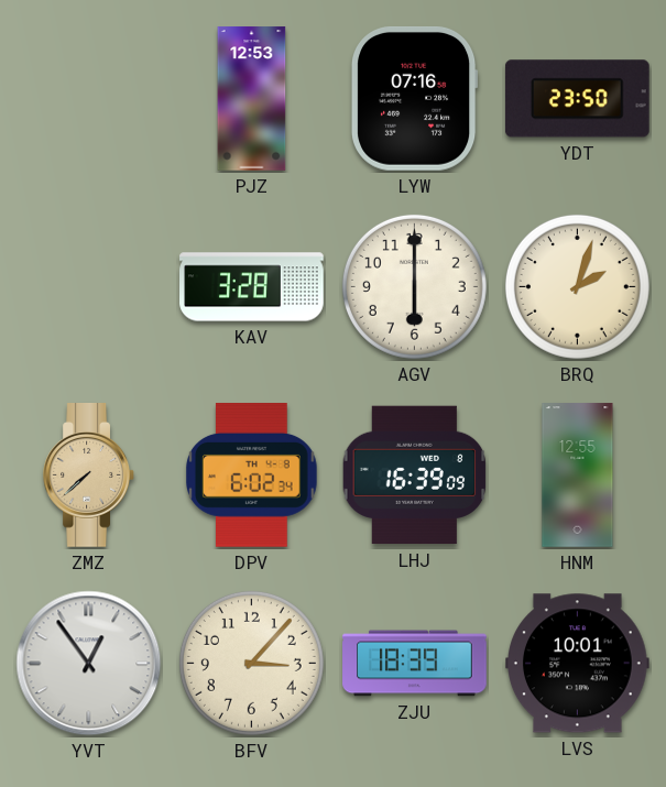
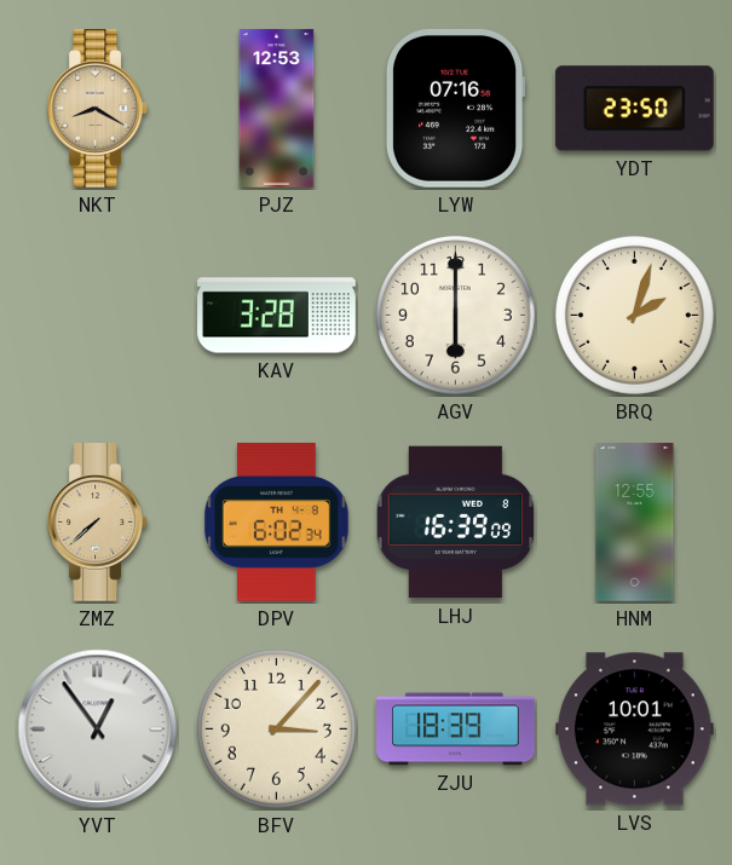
NKT: none -> 8:20 (97, 109)
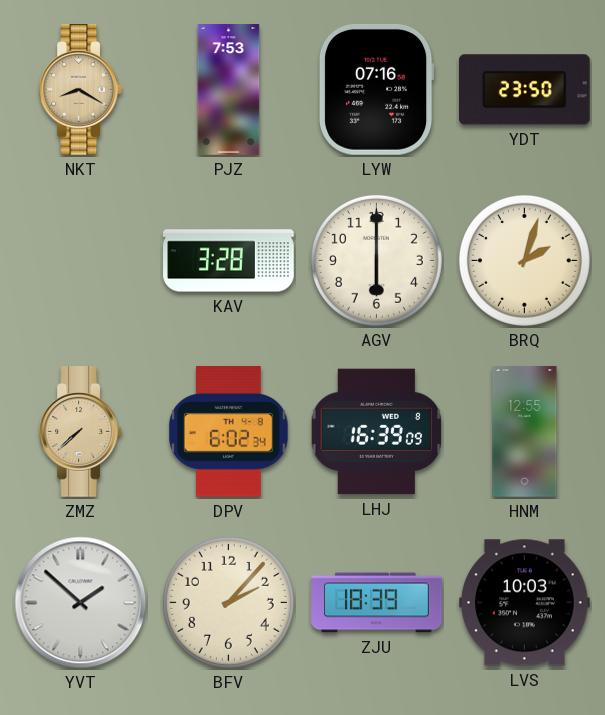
PJZ: 12:53 -> 7:53 (229, 90)
YVT: 12:54 -> 1:52 (81, 603)
BFV: 3:07 -> 2:07 (228, 602)
LVS: 10:01 -> 10:03 (525, 603)
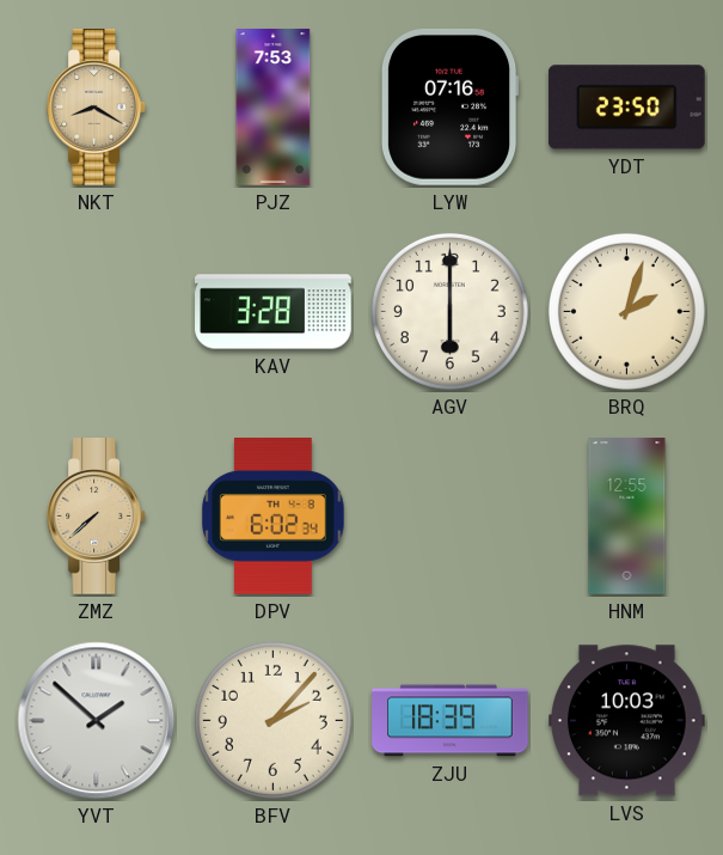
LHJ: 16:39 -> none (377, 432)
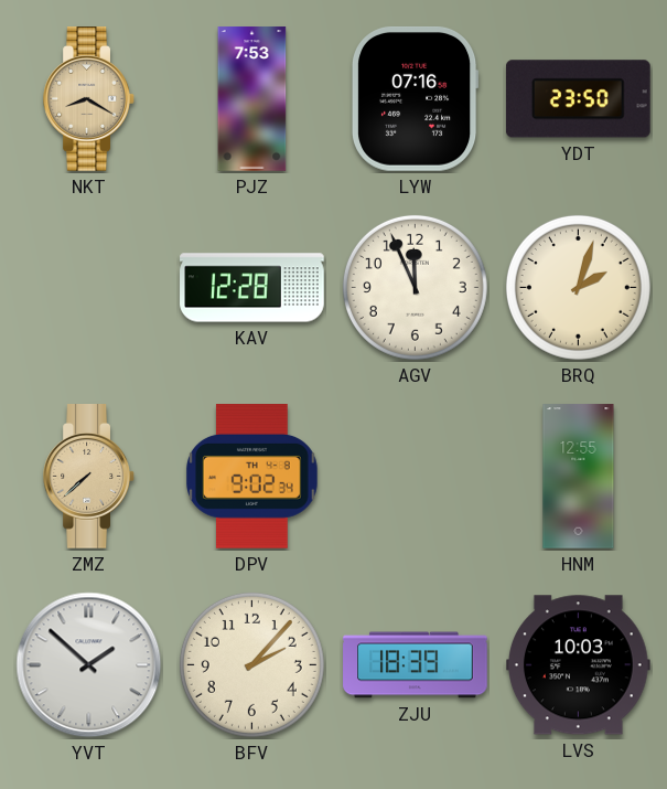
KAV: 3:28 -> 12:28 (252, 288)
AGV: 6:00 -> 11:56 (415, 287)
DPV: 6:02 -> 9:02 (252, 477)
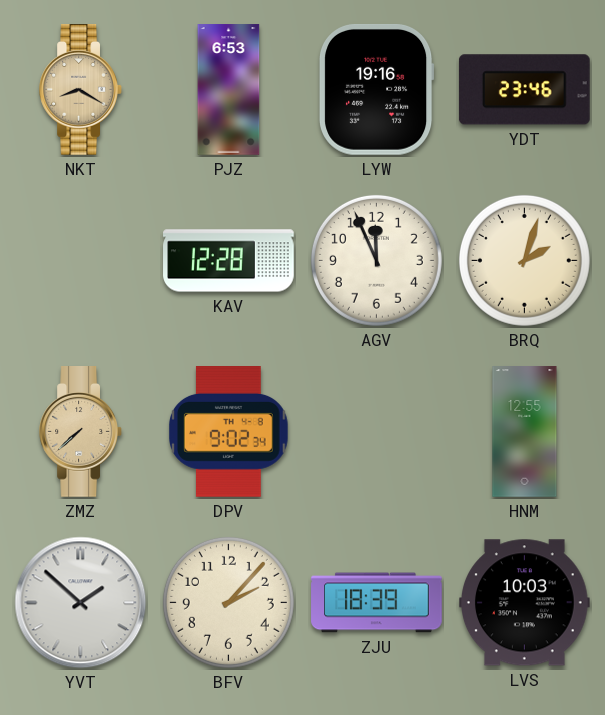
PJZ: 7:53 -> 6:53 (229, 90)
LYW: 07:16 -> 19:16 (376, 89)
YDT: 23:50 -> 23:46 (524, 90)
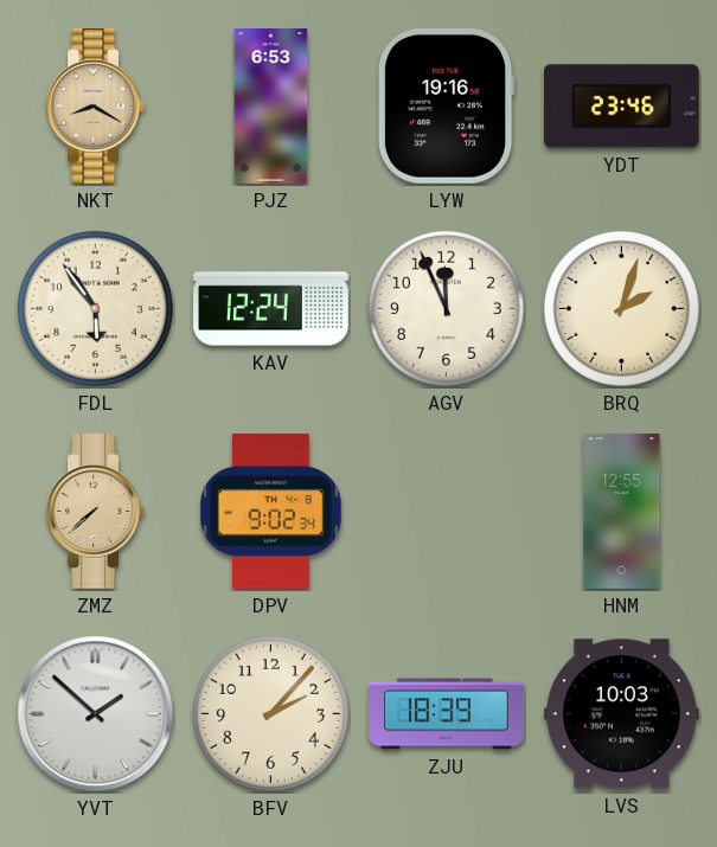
FDL: none -> 5:54 (95, 308)
KAV: 12:28 -> 12:24 (271, 309)
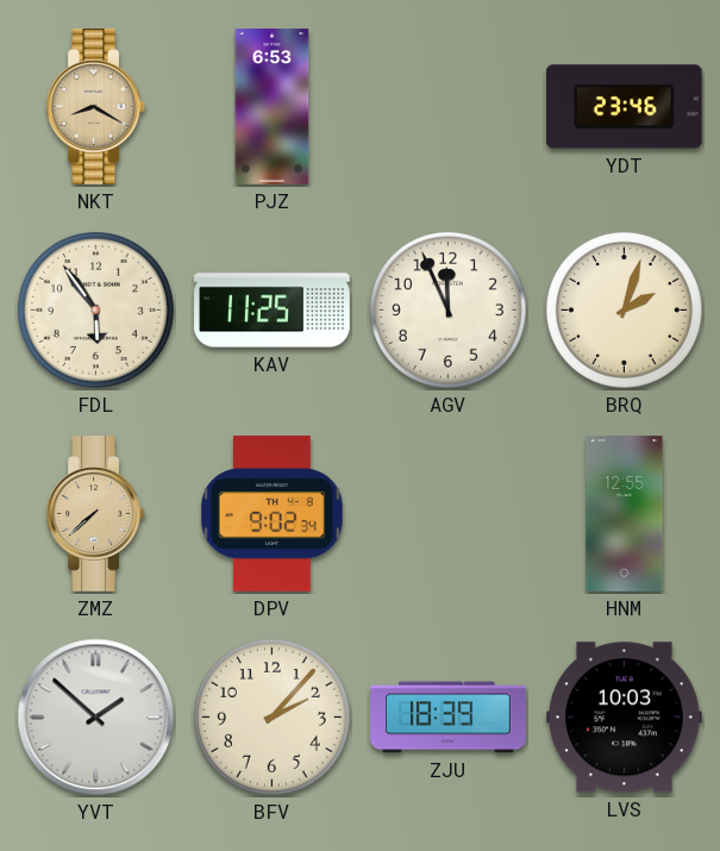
LYW: 19:16 -> none (446, 105)
KAV: 12:24 -> 11:25 (273, 311)
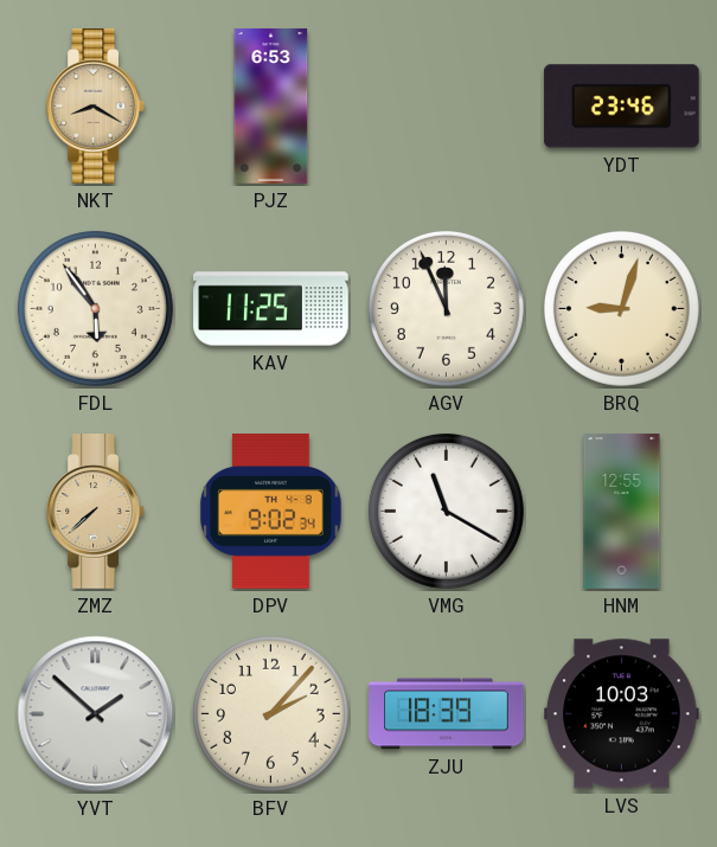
BRQ: 2:03 -> 9:03 (621, 308)
VMG: none -> 11:20 (446, 511)
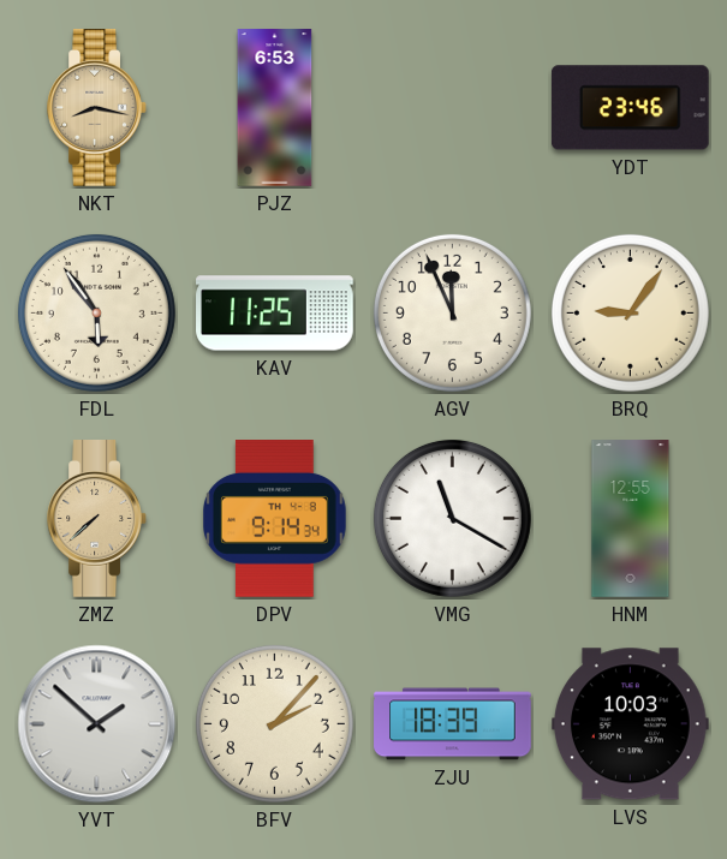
NKT: 8:20 -> 8:17 (96, 108)
BRQ: 9:03 -> 9:06 (630, 312)
DPV: 9:02 -> 9:14 (275, 519)
